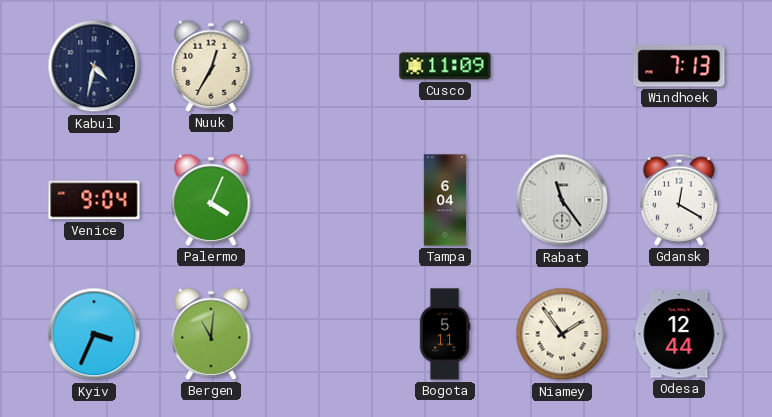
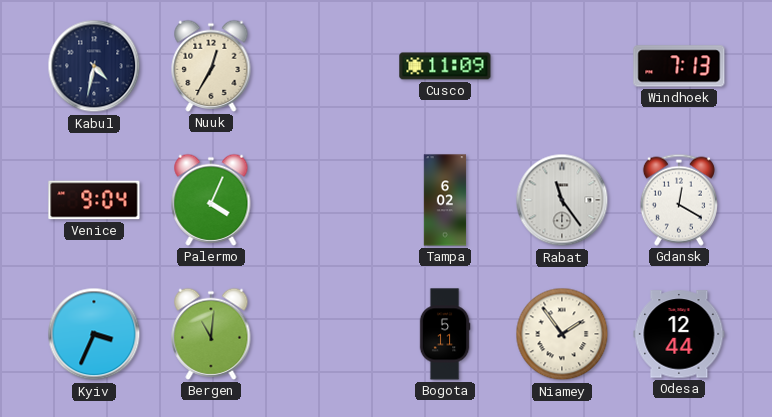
Tampa: 6:04 -> 6:02 (445, 200)
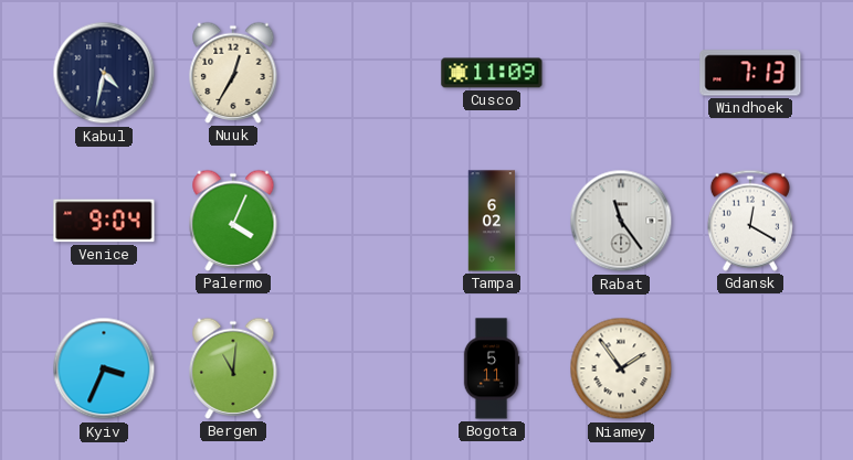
Odesa: 12:44 -> none (679, 334)
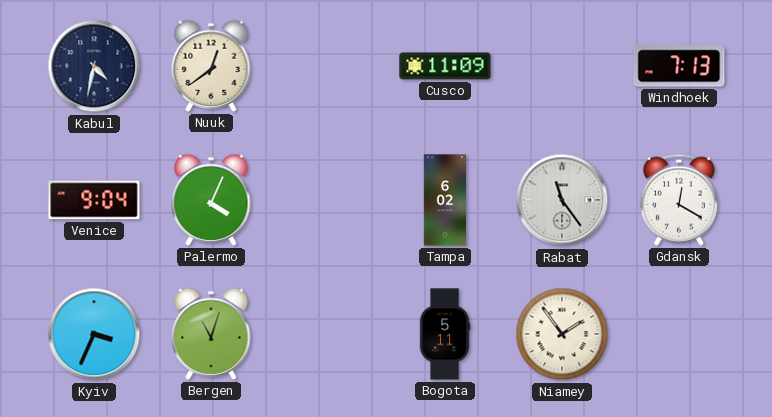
Nuuk: 12:35 -> 12:39 (211, 66)
Bergen: 11:01 -> 11:03 (211, 334)
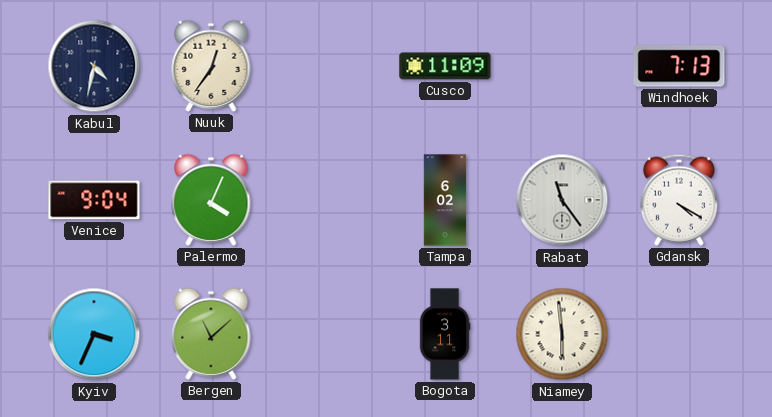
Nuuk: 12:39 -> 12:36 (211, 66)
Gdansk: 12:20 -> 4:20 (679, 200)
Bergen: 11:03 -> 11:08 (211, 334)
Bogota: 5:11 -> 3:11 (445, 334)
Niamey: 1:54 -> 5:59 (562, 334)
